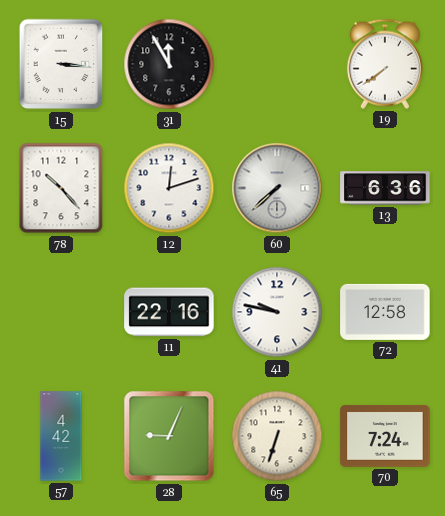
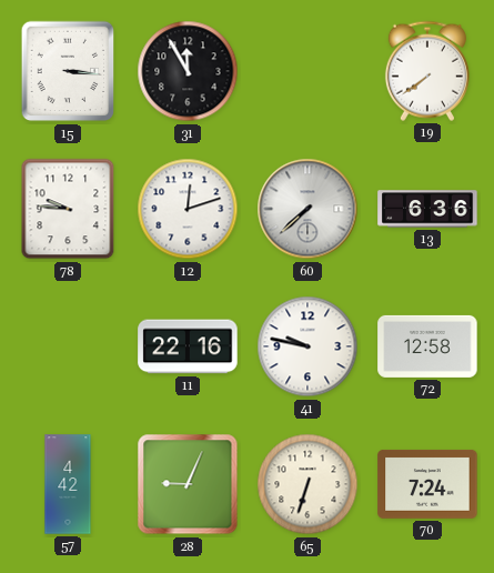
78: 10:23 -> 9:46 (68, 209)
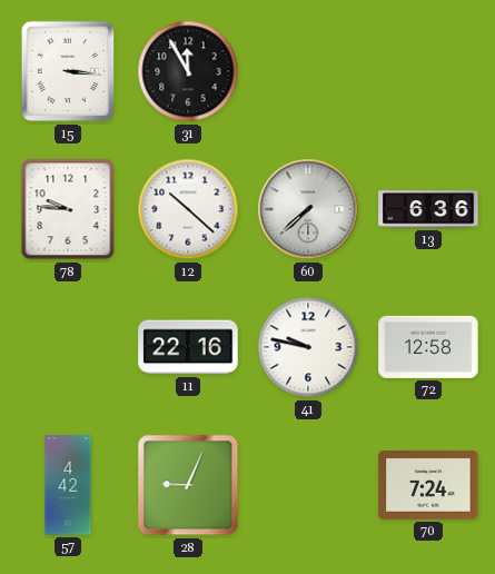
19: 7:39 -> none (427, 71)
12: 12:12 -> 10:22 (188, 209)
65: 6:33 -> none (308, 484)
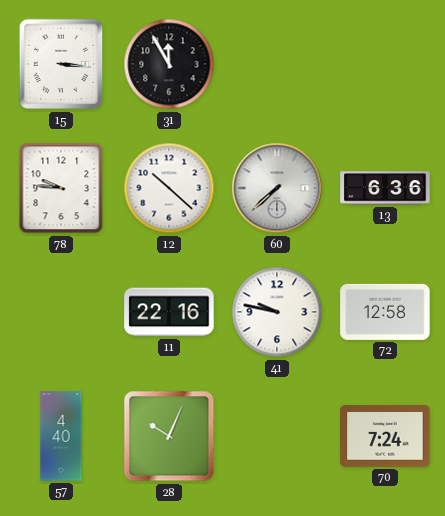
57: 4:42 -> 4:40 (61, 436)
28: 9:04 -> 10:04 (169, 436)
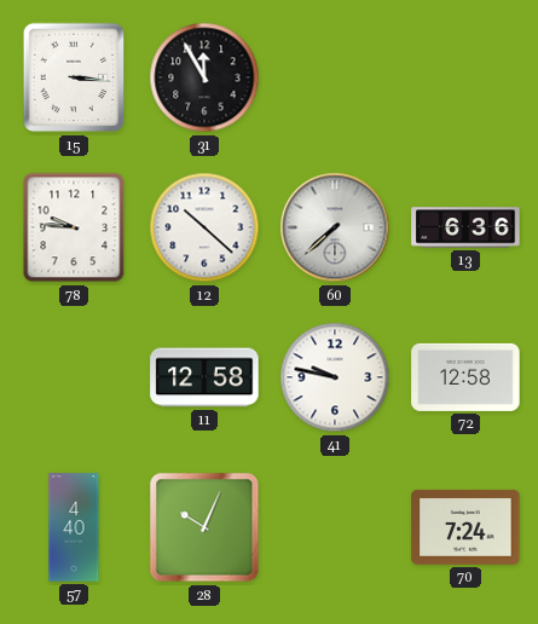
11: 22:16 -> 12:58 (204, 377)
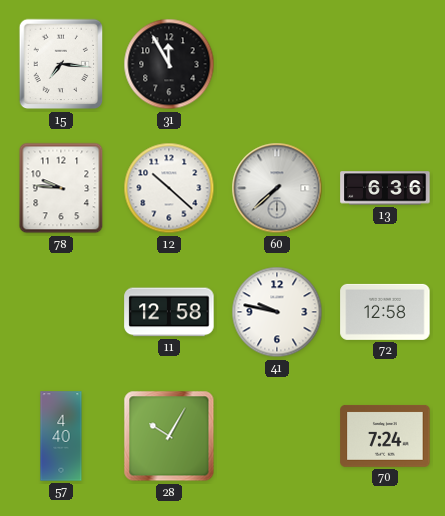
15: 3:16 -> 7:16 (61, 64)
28: 10:04 -> 10:05 (169, 436)
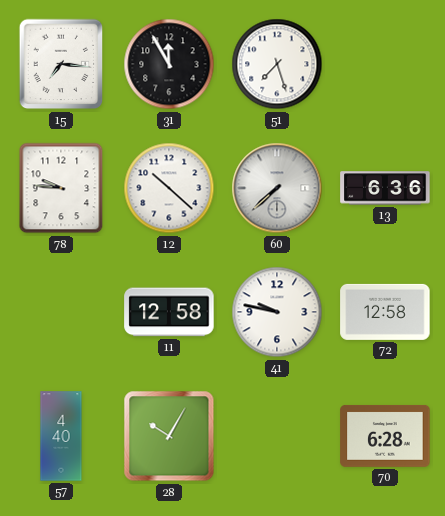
51: none -> 7:27 (277, 64)
70: 7:24 -> 6:28 (385, 436)
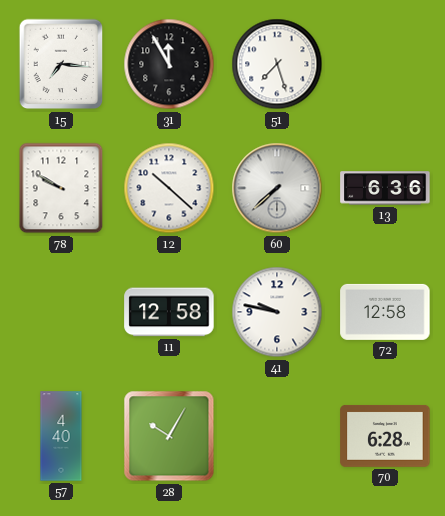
78: 9:46 -> 9:50 (61, 188)
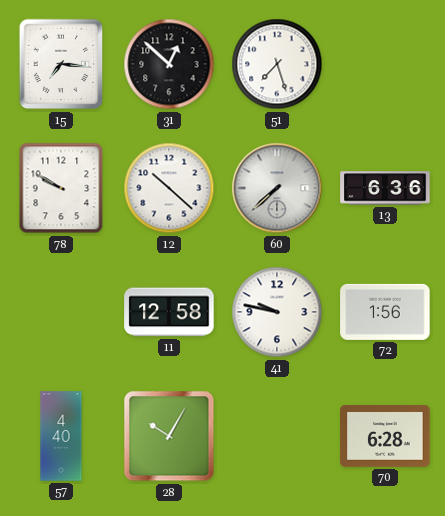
31: 11:55 -> 12:52 (169, 64)
72: 12:58 -> 1:56 (385, 312)
